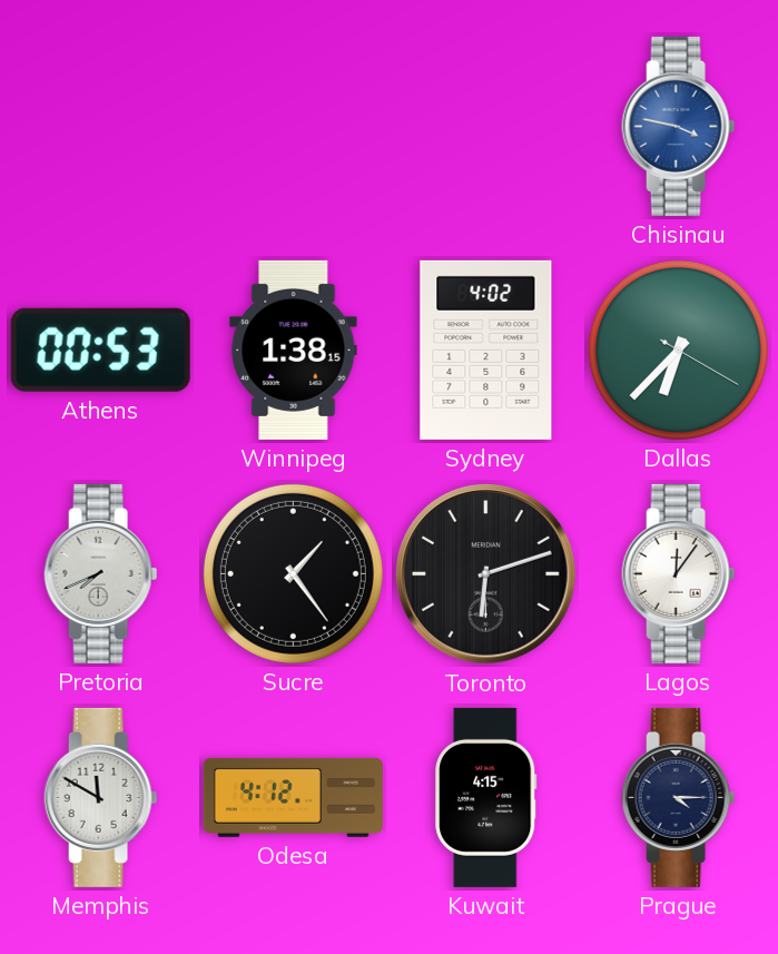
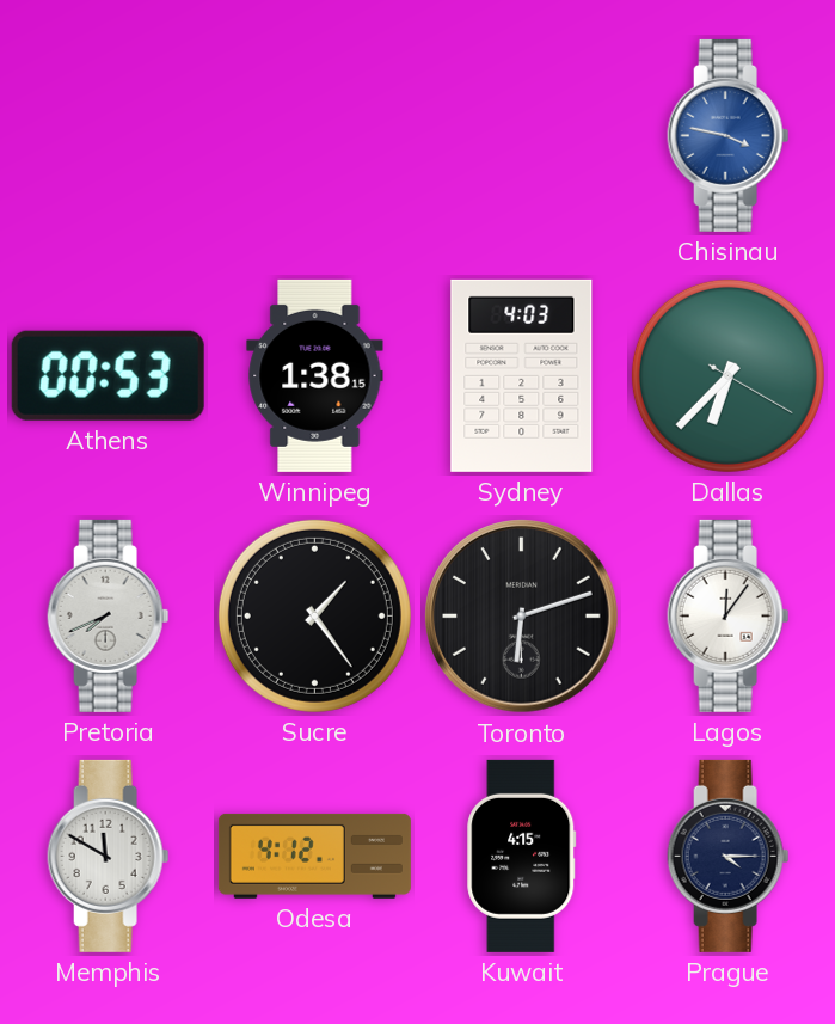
Sydney: 4:02 -> 4:03 (522, 375)
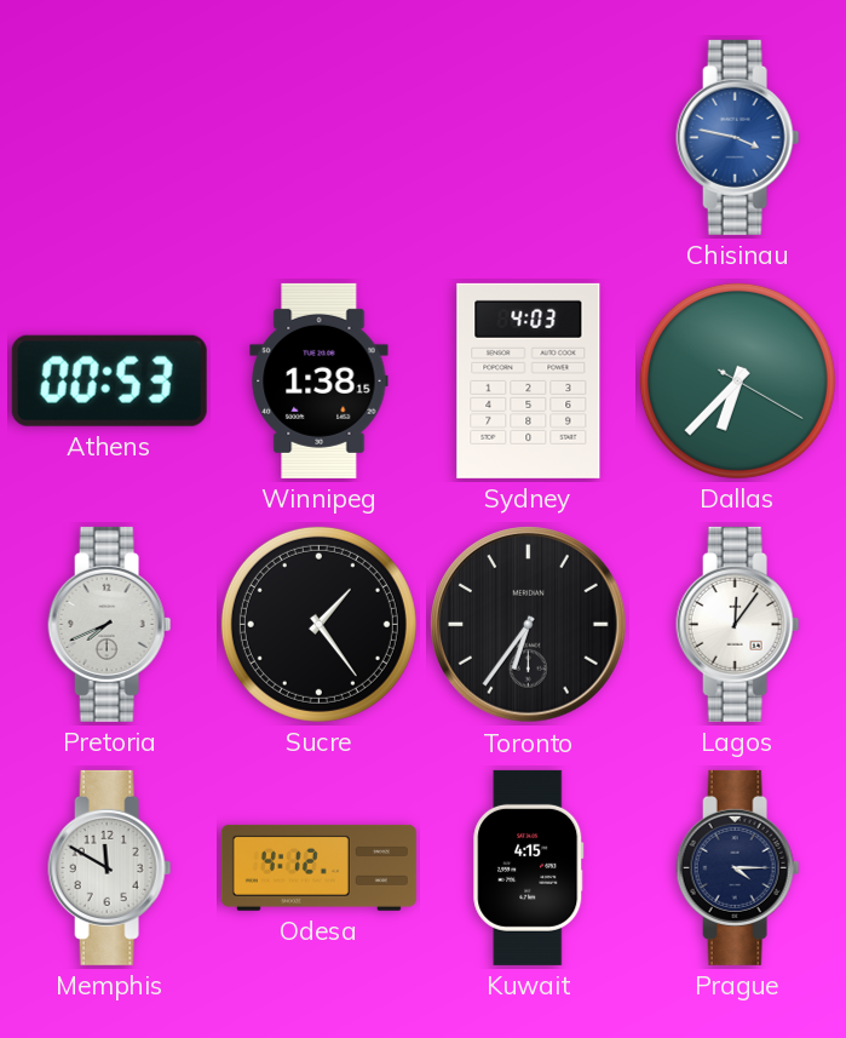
Toronto: 6:12 -> 6:36 (529, 625)
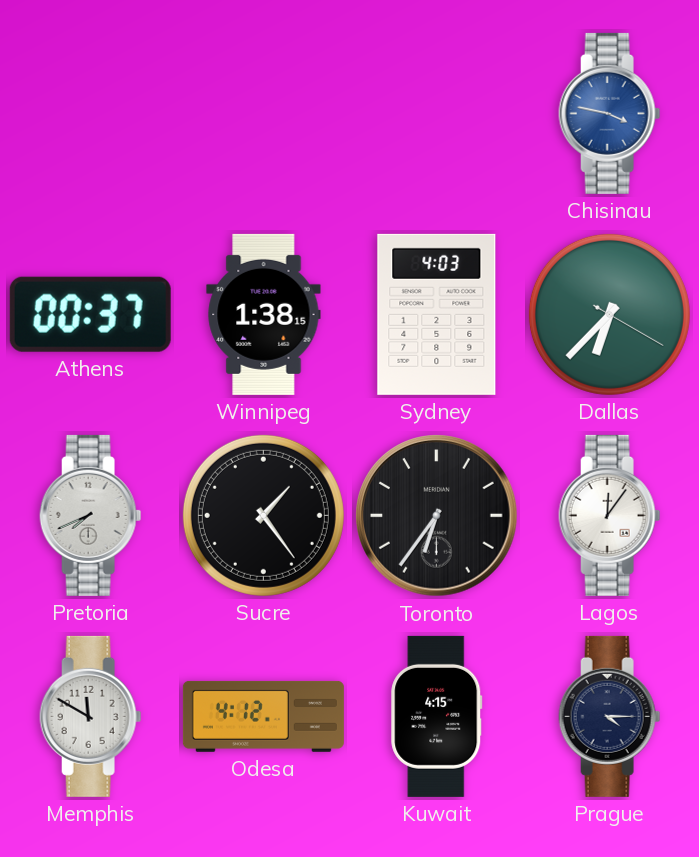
Athens: 00:53 -> 00:37 (90, 314)
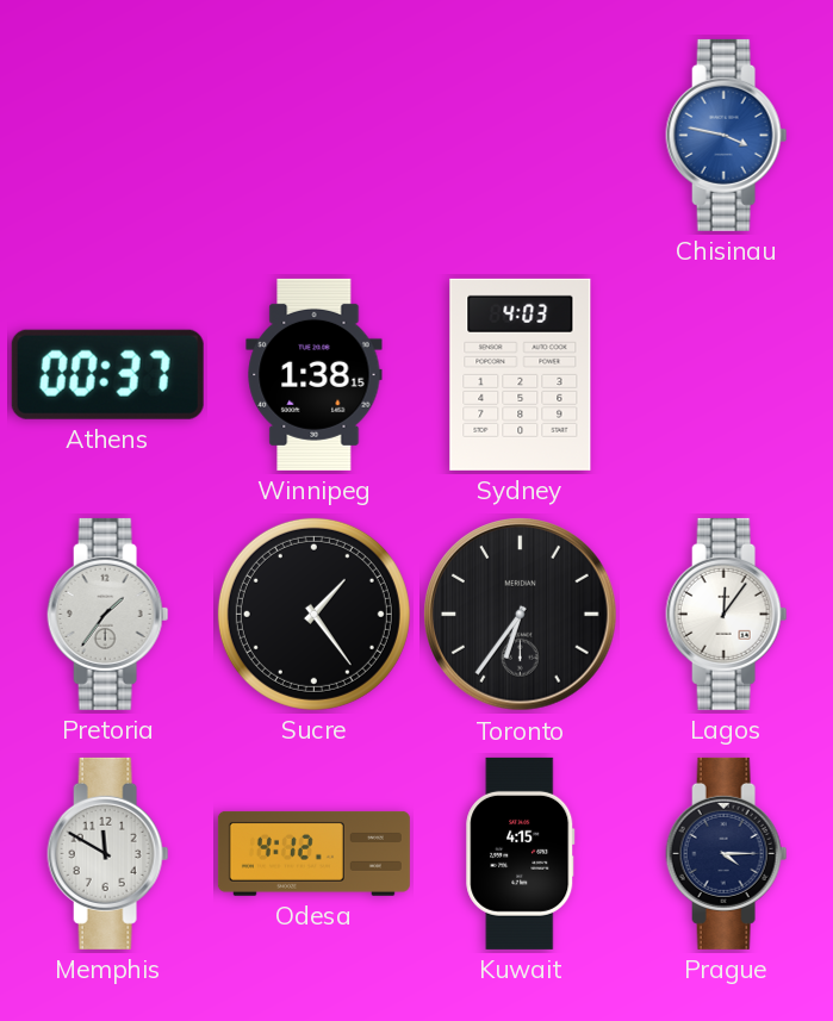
Dallas: 6:37 -> none (609, 314)
Pretoria: 7:41 -> 1:36 (108, 614)
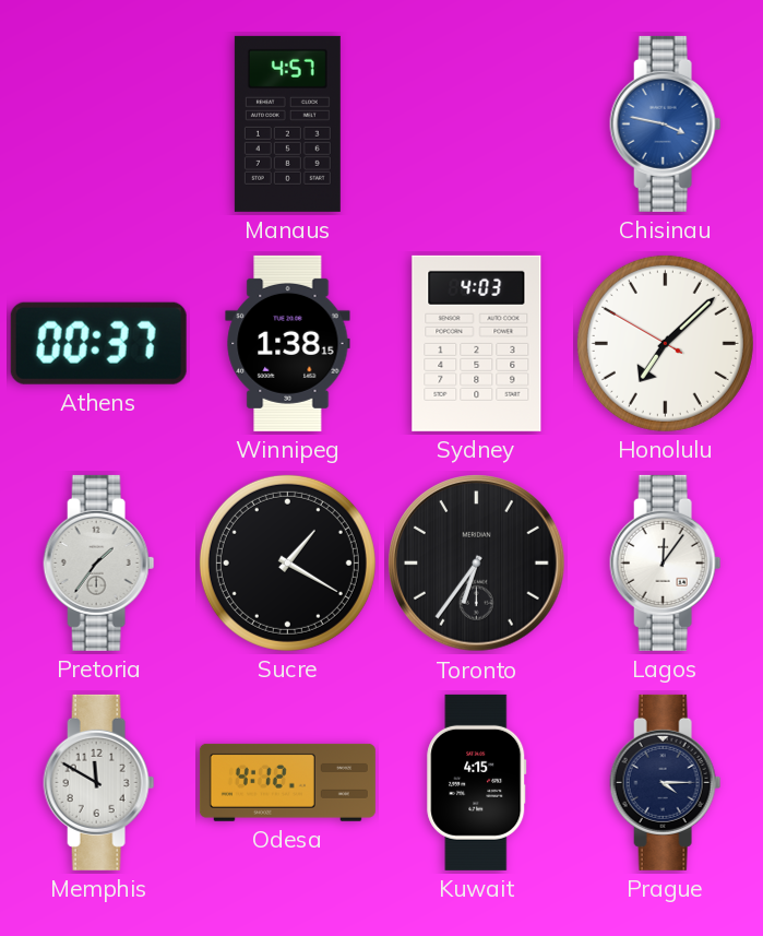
Manaus: none -> 4:57 (287, 123)
Honolulu: none -> 7:07 (665, 343)
Sucre: 1:24 -> 1:20 (287, 562)
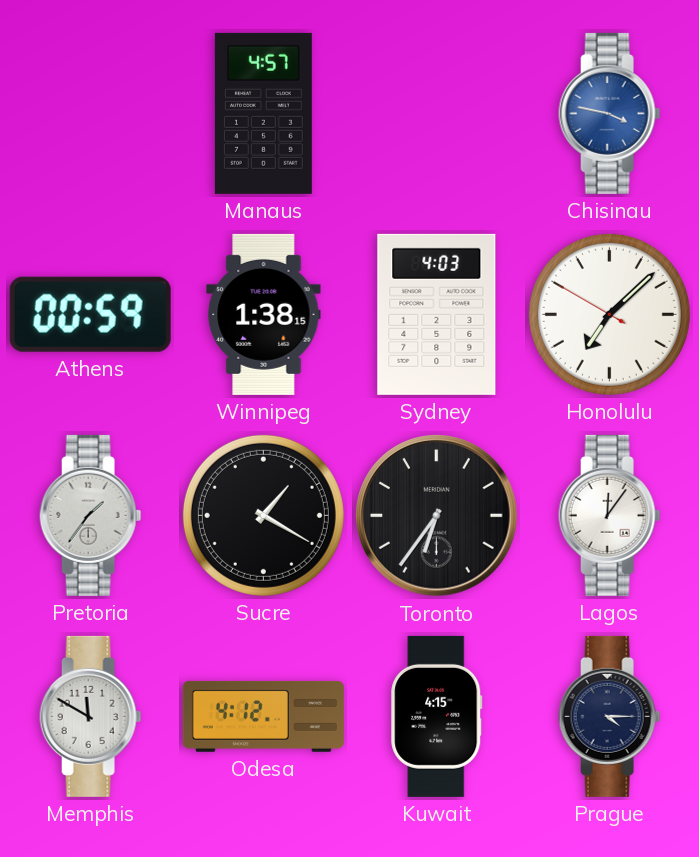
Athens: 00:37 -> 00:59 (90, 314)
